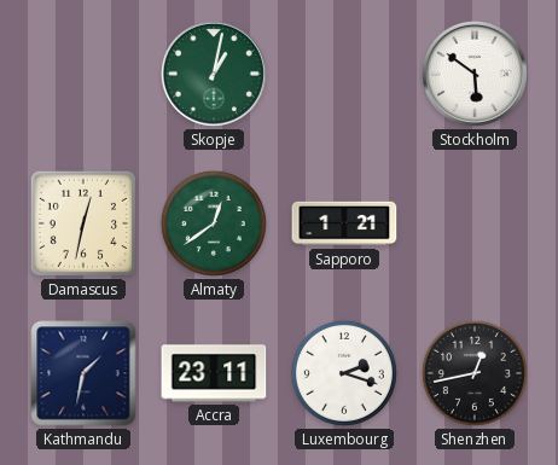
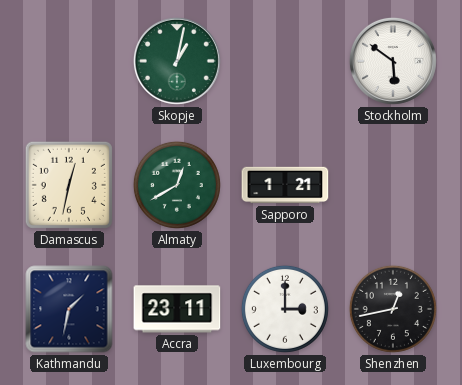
Almaty: 12:39 -> 12:40 (177, 185)
Luxembourg: 2:18 -> 3:00 (285, 309)
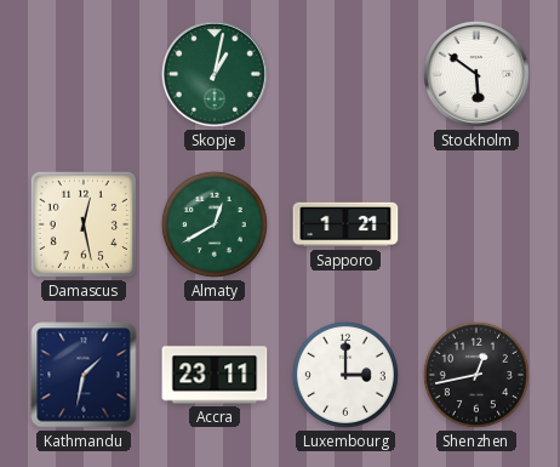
Damascus: 12:32 -> 12:28 (84, 224)
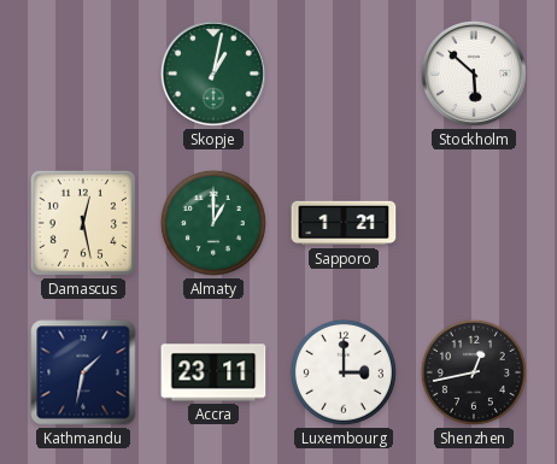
Stockholm: 5:51 -> 5:52 (474, 74)
Almaty: 12:40 -> 1:00 (213, 223)
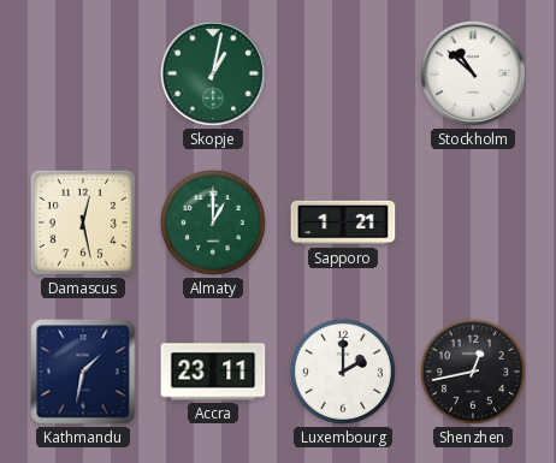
Stockholm: 5:52 -> 10:52 (473, 73)
Luxembourg: 3:00 -> 2:00 (343, 372)
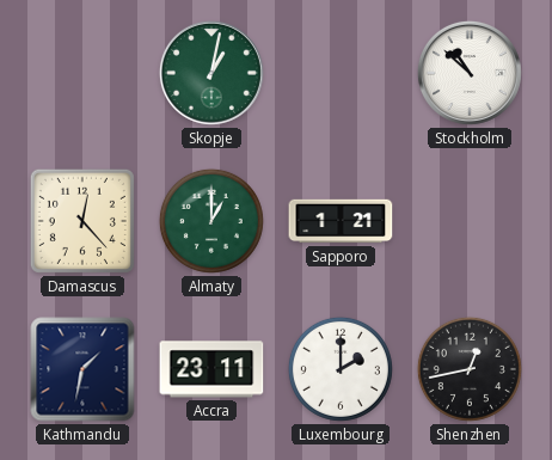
Damascus: 12:28 -> 12:23 (82, 221)
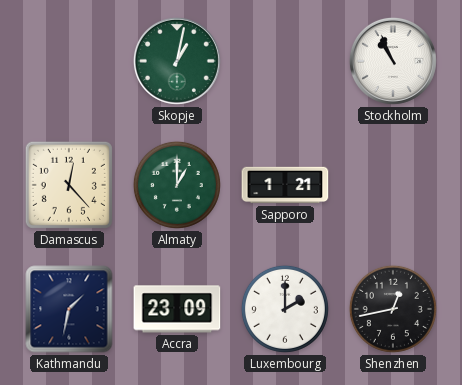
Stockholm: 10:52 -> 10:56 (393, 61)
Accra: 23:11 -> 23:09 (177, 309)
